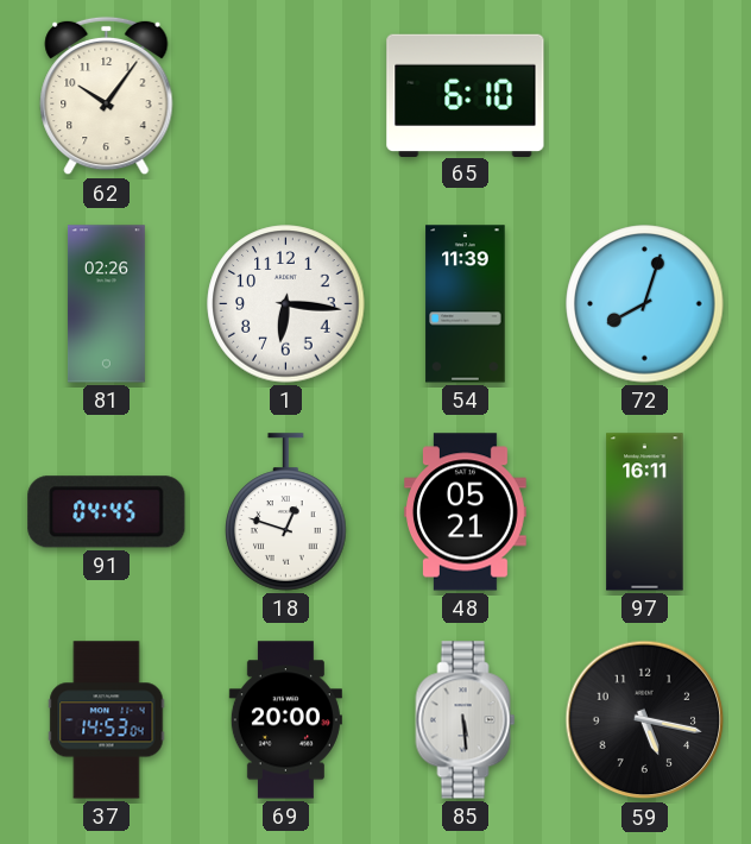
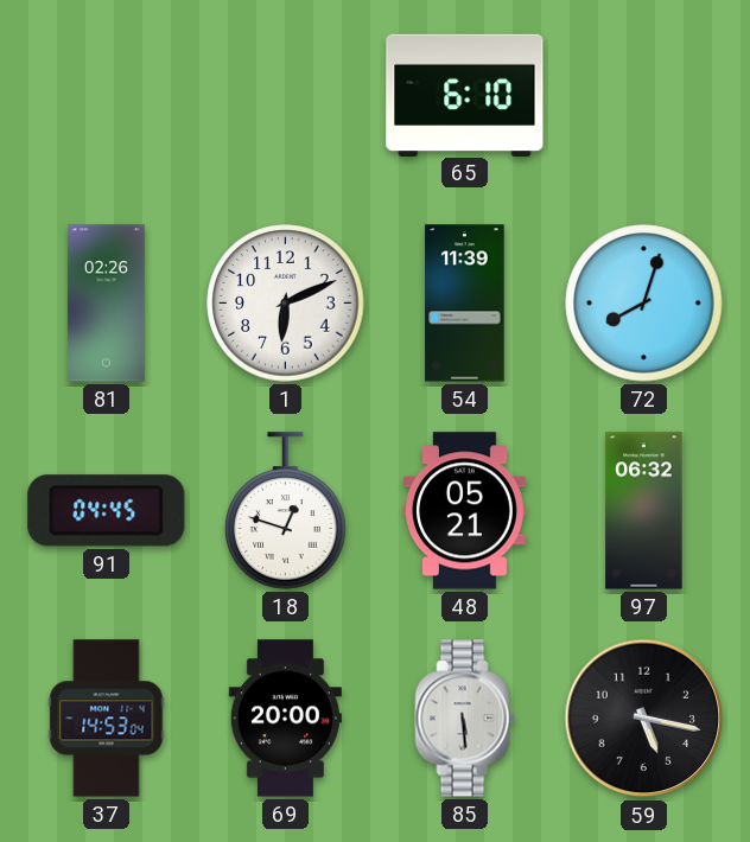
62: 10:06 -> none (107, 96)
1: 6:16 -> 6:11 (286, 304)
97: 16:11 -> 06:32 (644, 511)
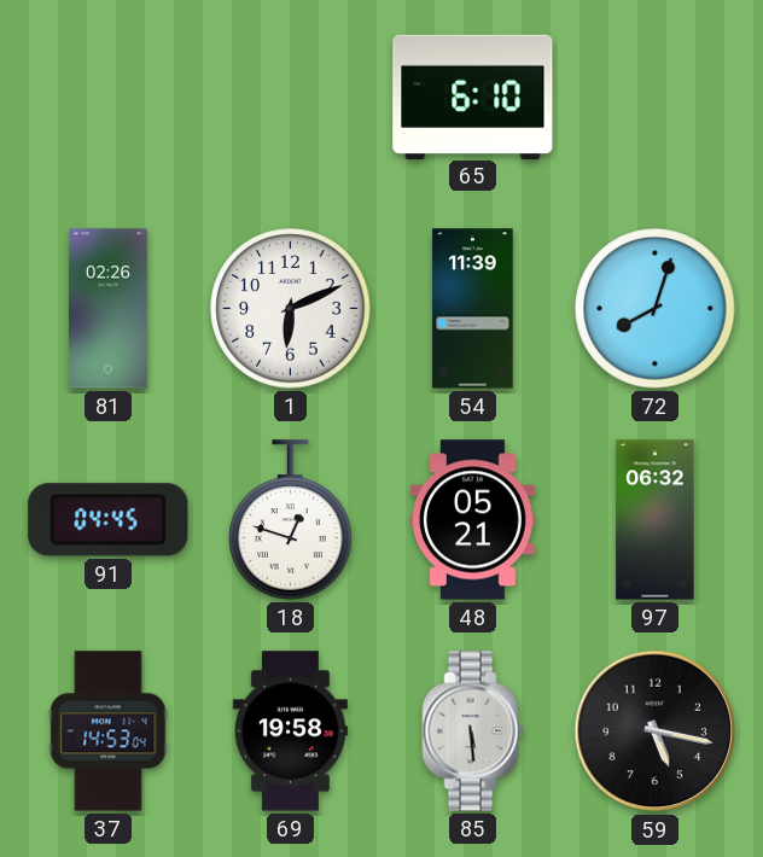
69: 20:00 -> 19:58 (290, 731)
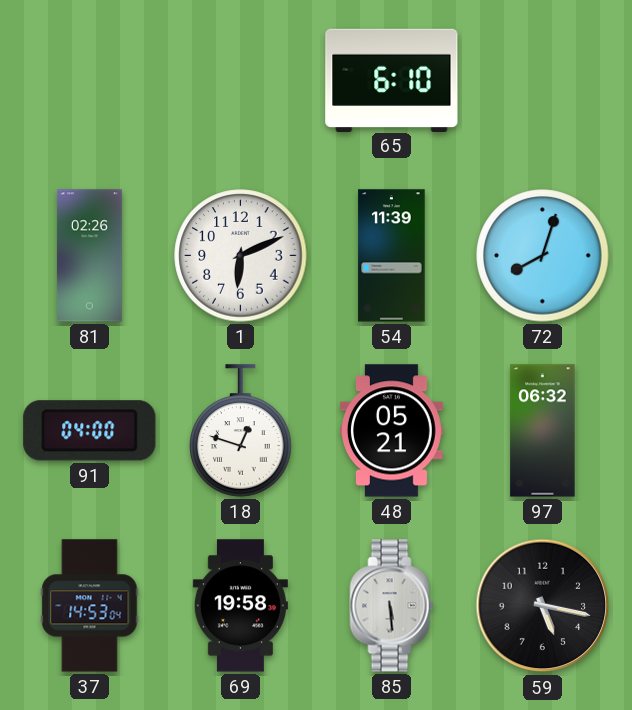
91: 04:45 -> 04:00 (90, 431)
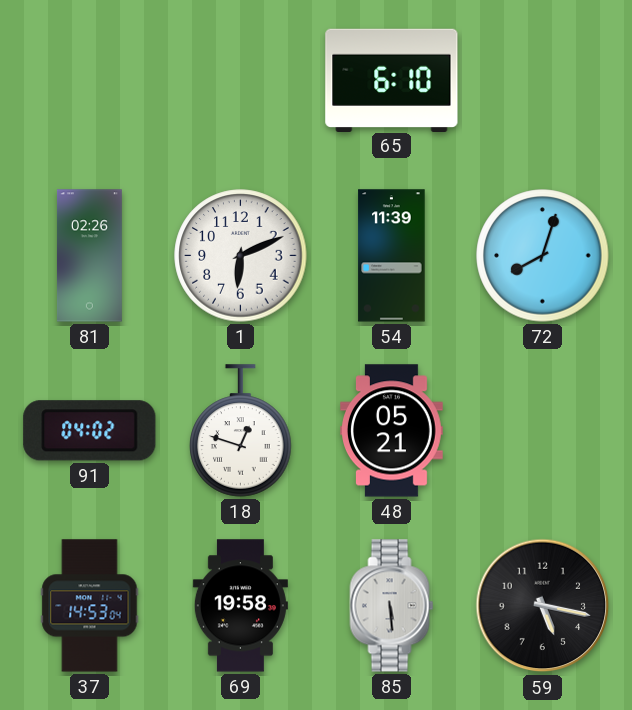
91: 04:00 -> 04:02 (90, 431)
97: 06:32 -> none (543, 431)
